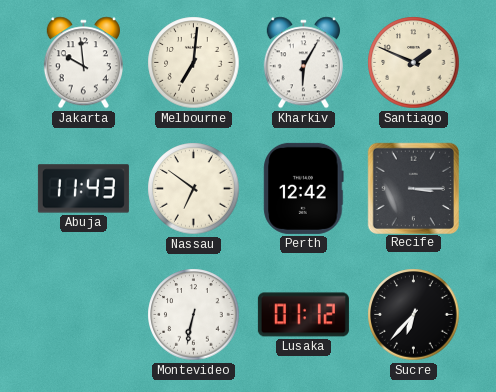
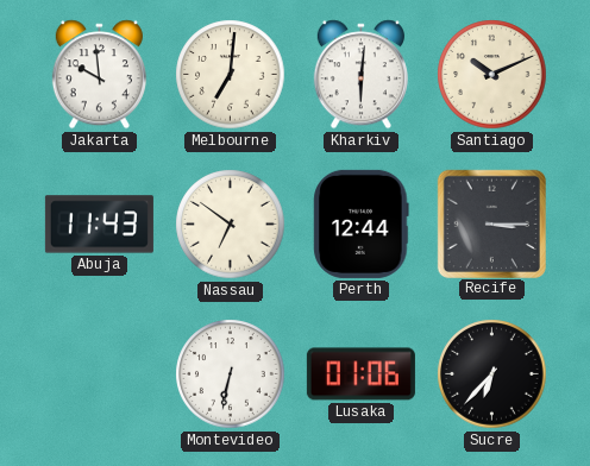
Kharkiv: 6:05 -> 6:01 (360, 75)
Santiago: 1:49 -> 10:11 (492, 75)
Perth: 12:42 -> 12:44 (362, 223)
Lusaka: 01:12 -> 01:06 (360, 374)
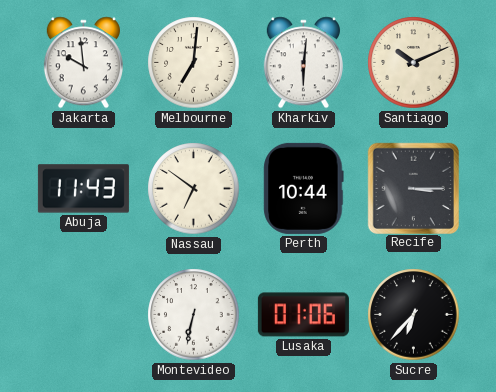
Perth: 12:44 -> 10:44 (304, 188)
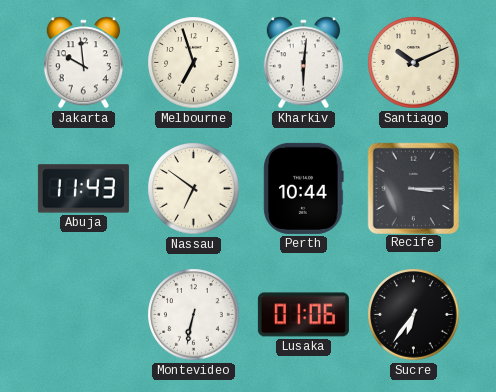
Melbourne: 7:01 -> 6:57 (194, 63)
Sucre: 6:37 -> 6:36 (414, 315)
